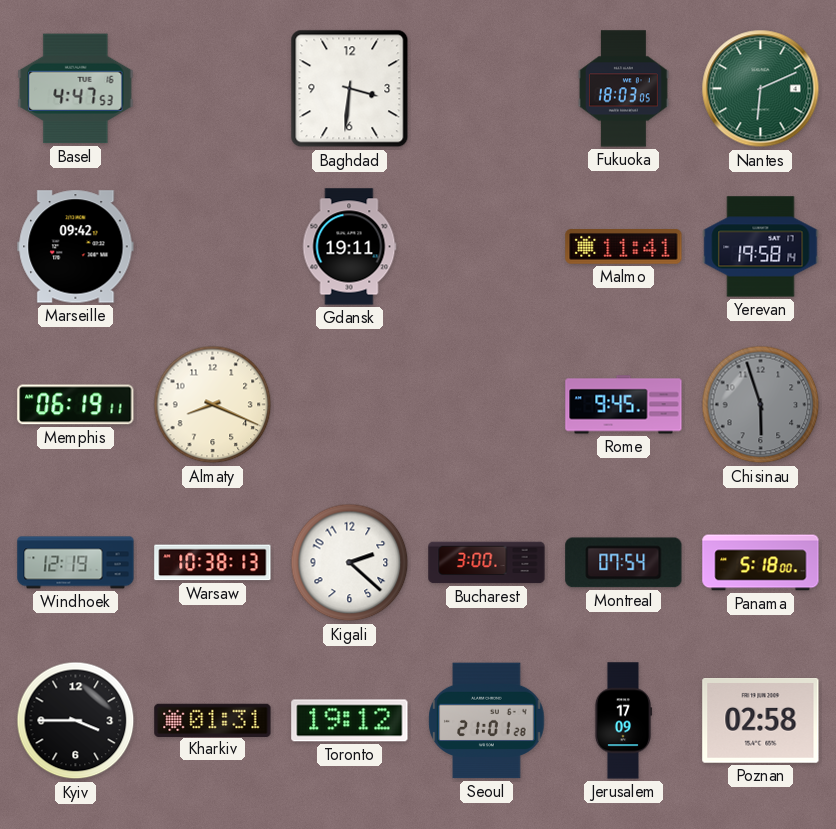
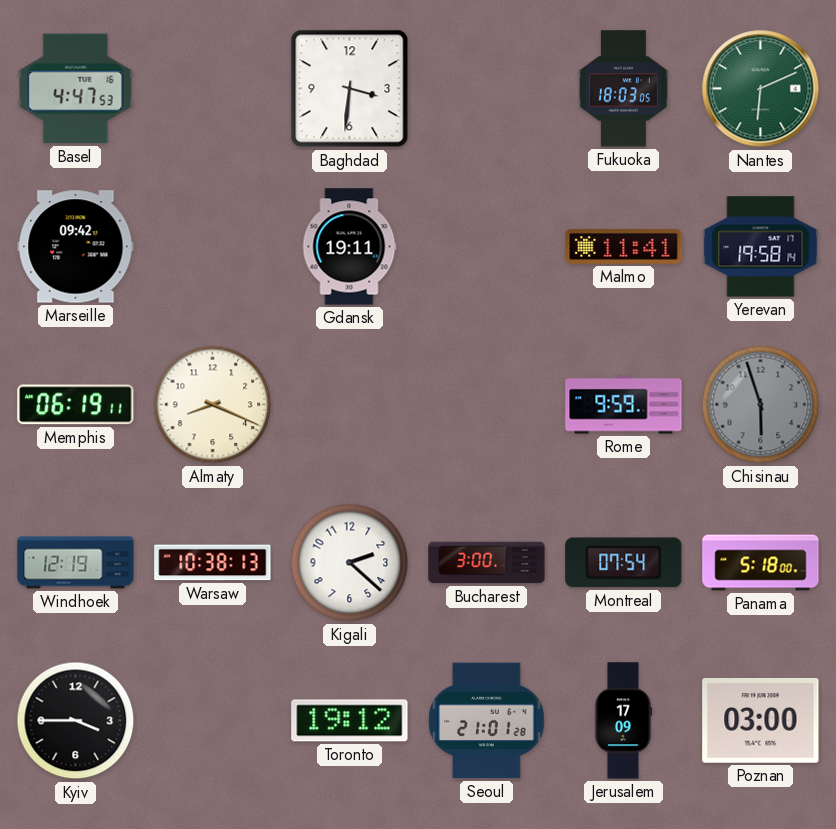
Rome: 9:45 -> 9:59 (624, 405)
Kharkiv: 01:31 -> none (213, 720)
Poznan: 02:58 -> 03:00 (761, 721)
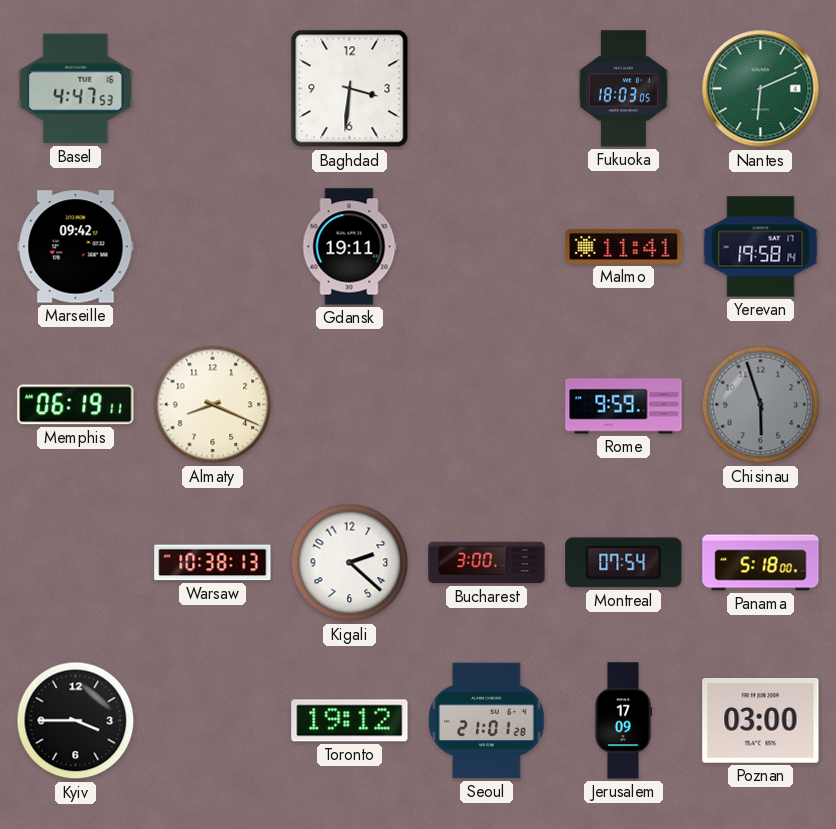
Windhoek: 12:19 -> none (76, 563)
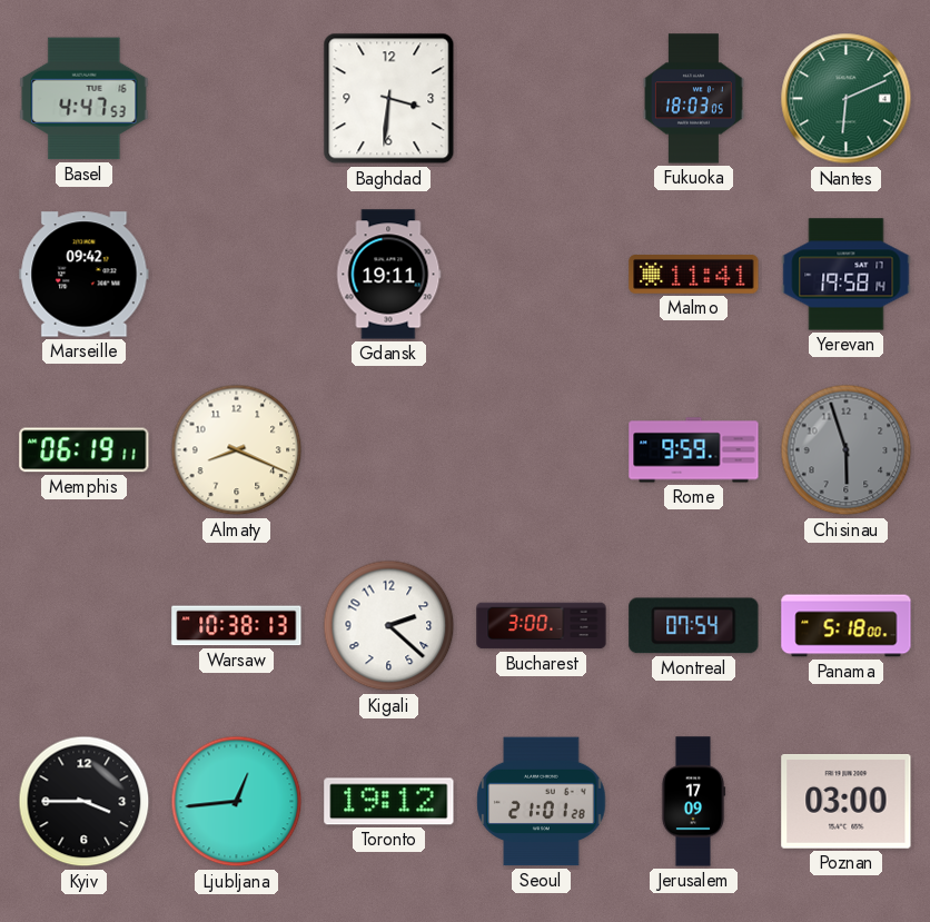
Ljubljana: none -> 12:44 (237, 802)
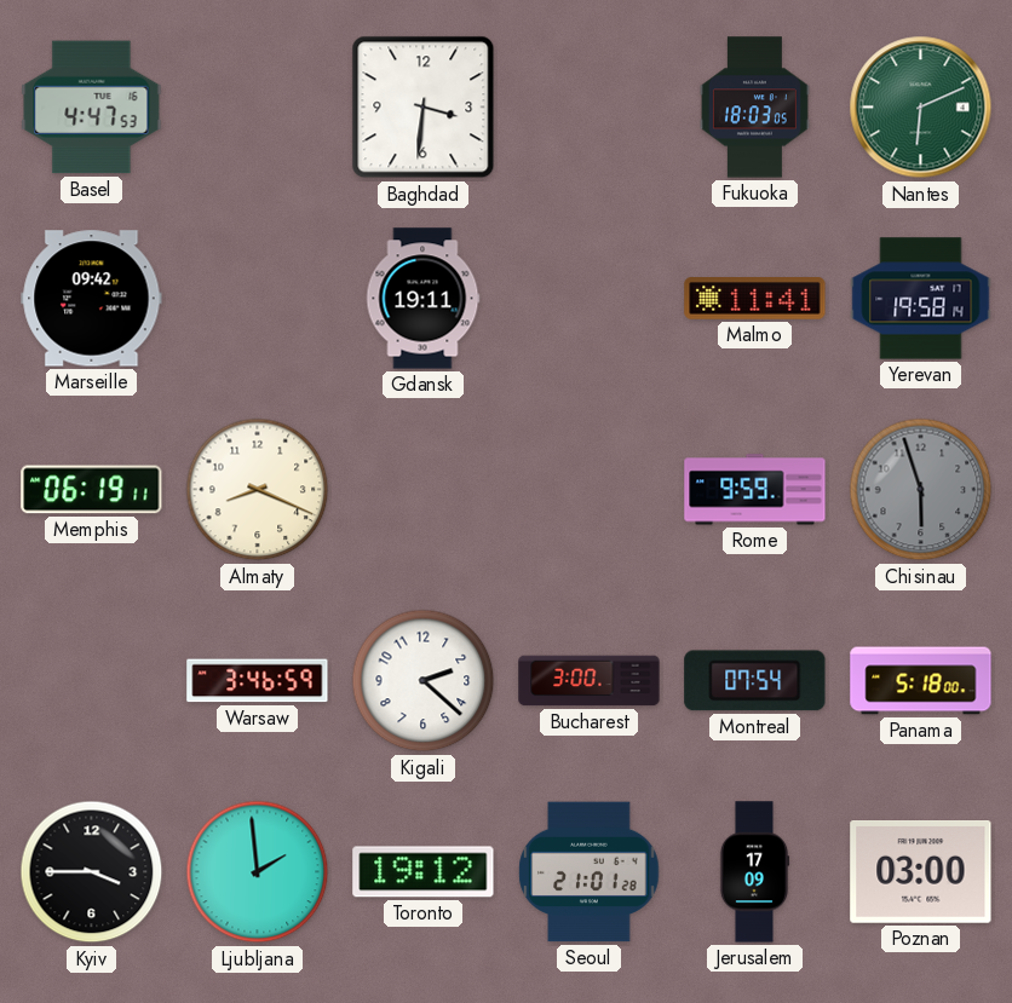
Warsaw: 10:38 -> 3:46 (258, 681)
Ljubljana: 12:44 -> 1:59 (258, 872)
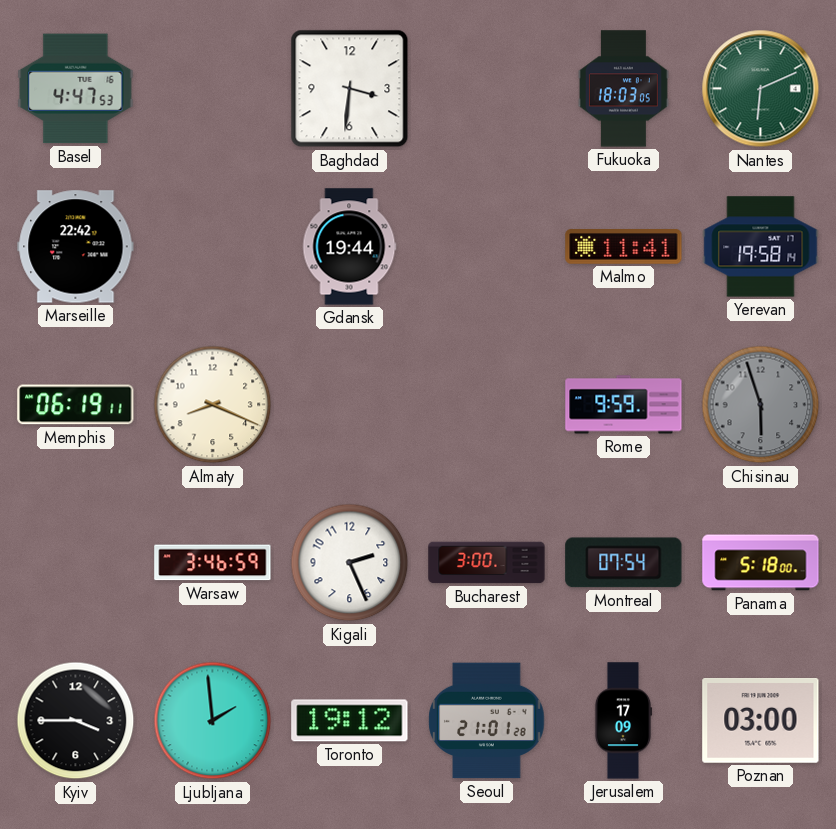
Marseille: 09:42 -> 22:42 (76, 247)
Gdansk: 19:11 -> 19:44 (349, 247)
Kigali: 2:22 -> 2:26 (350, 563)
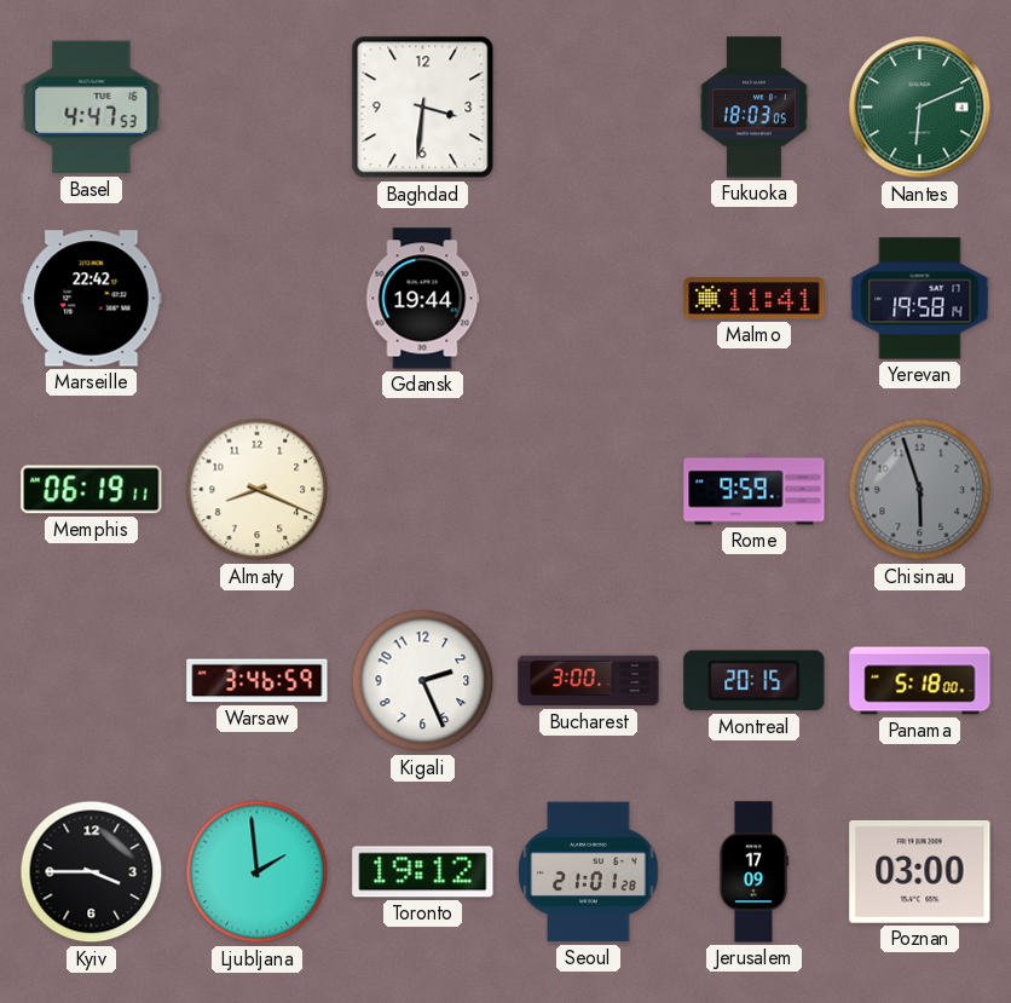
Montreal: 07:54 -> 20:15 (755, 681)
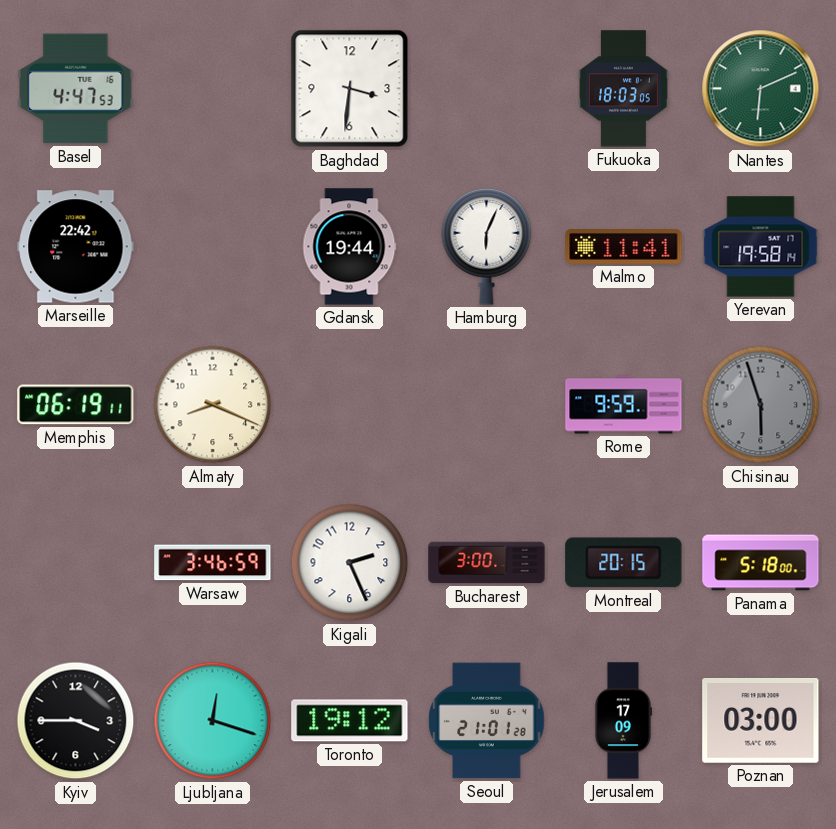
Hamburg: none -> 6:04 (487, 246)
Ljubljana: 1:59 -> 12:18 (213, 721)
